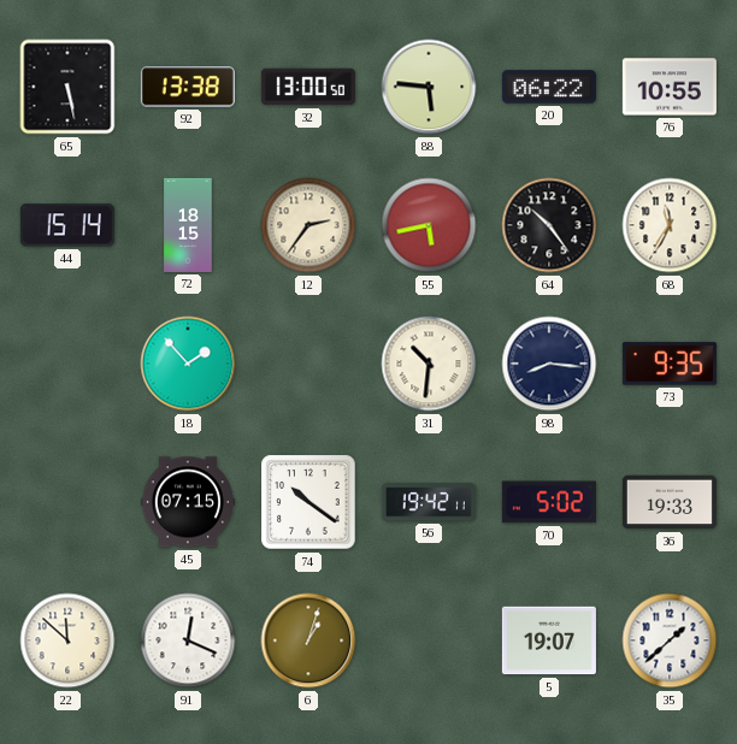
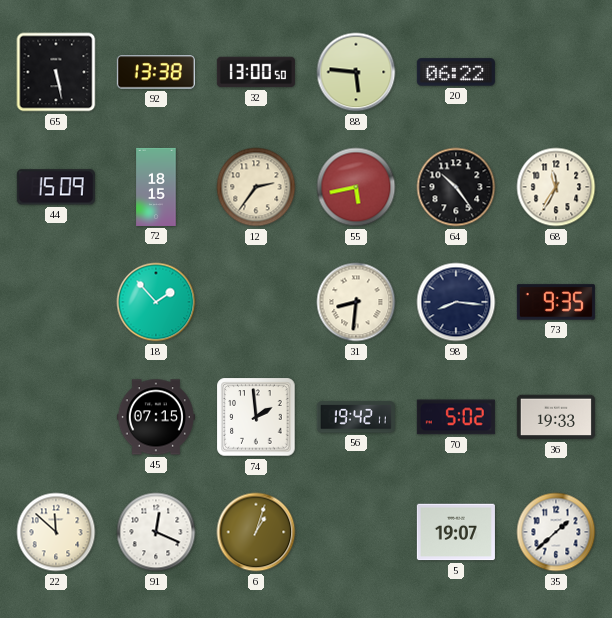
76: 10:55 -> none (670, 87)
44: 15:14 -> 15:09 (56, 187)
31: 10:31 -> 8:31 (356, 302)
74: 10:21 -> 1:59 (256, 417)
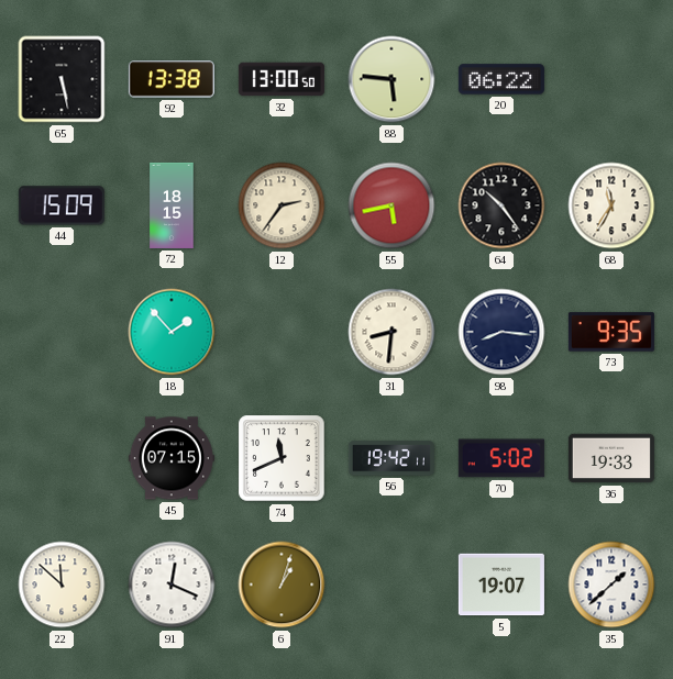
74: 1:59 -> 11:41 (282, 458)
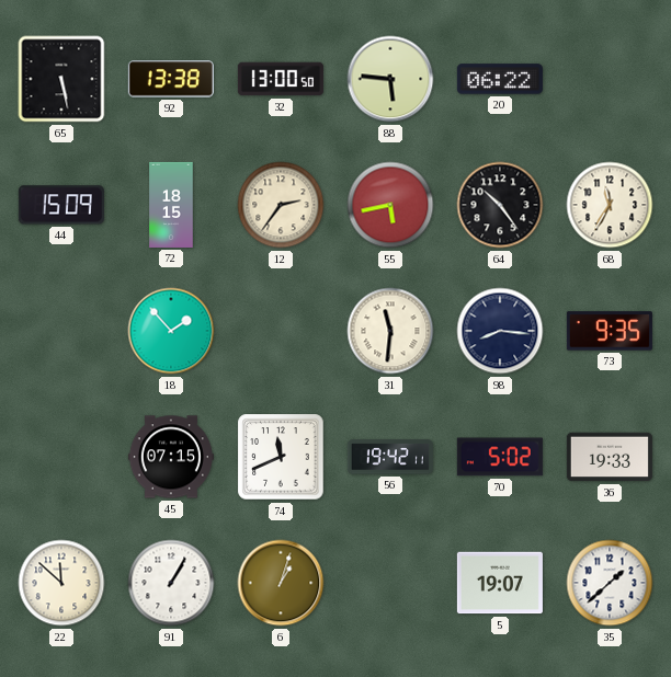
31: 8:31 -> 11:31 (390, 331)
91: 12:19 -> 1:05 (171, 583)
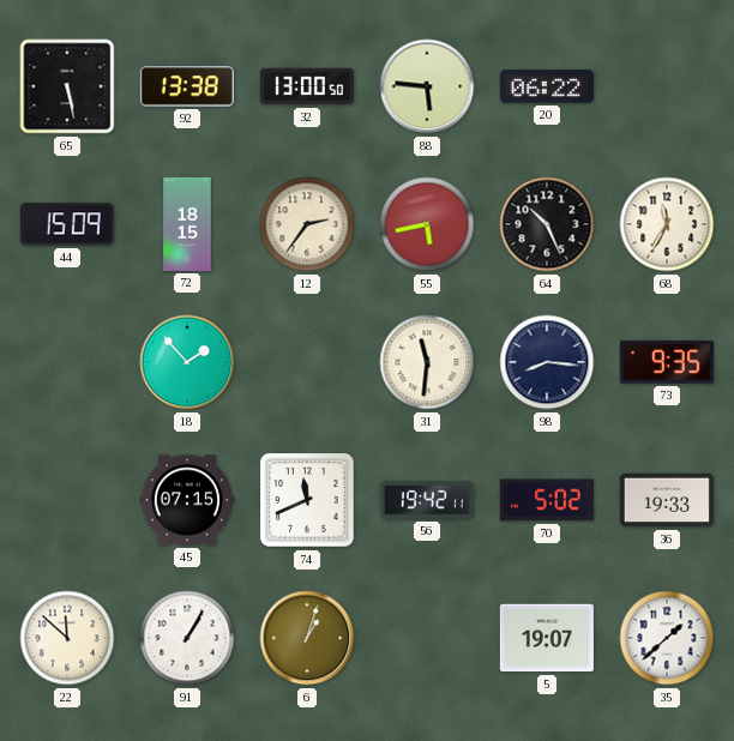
64: 10:24 -> 10:26 (547, 224)
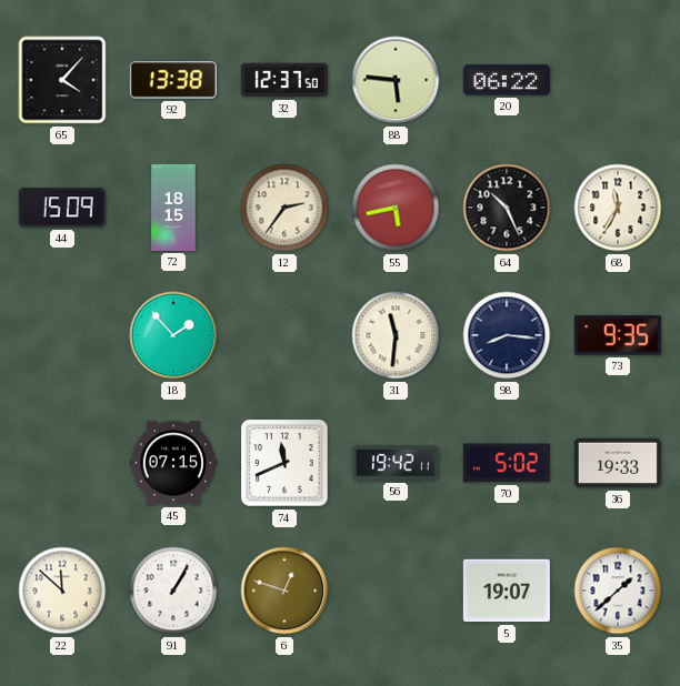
65: 5:28 -> 4:07 (62, 80)
32: 13:00 -> 12:37 (284, 80)
6: 1:03 -> 12:48 (284, 591)
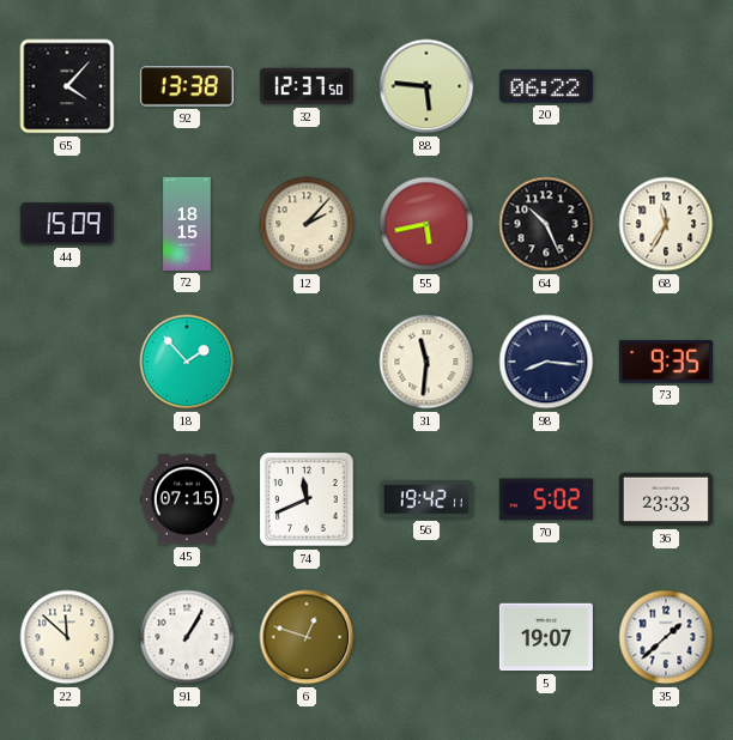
12: 2:36 -> 2:07 (307, 224)
36: 19:33 -> 23:33 (666, 499)
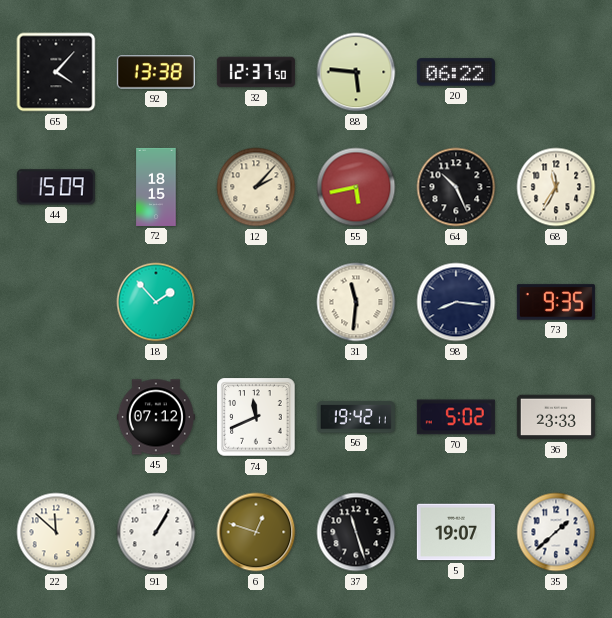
45: 07:15 -> 07:12 (156, 417)
37: none -> 11:27 (356, 532)
